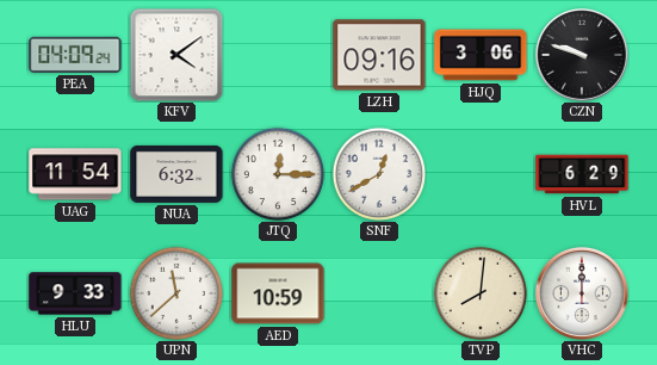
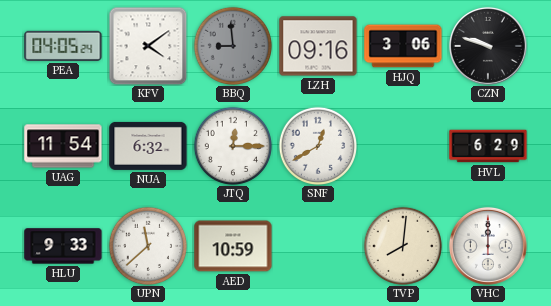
PEA: 04:09 -> 04:05 (63, 46)
BBQ: none -> 8:59 (232, 45)
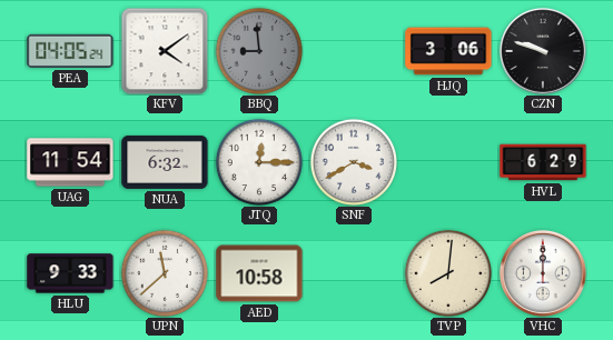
LZH: 09:16 -> none (318, 46)
SNF: 12:40 -> 3:40 (353, 161)
AED: 10:59 -> 10:58 (259, 273)
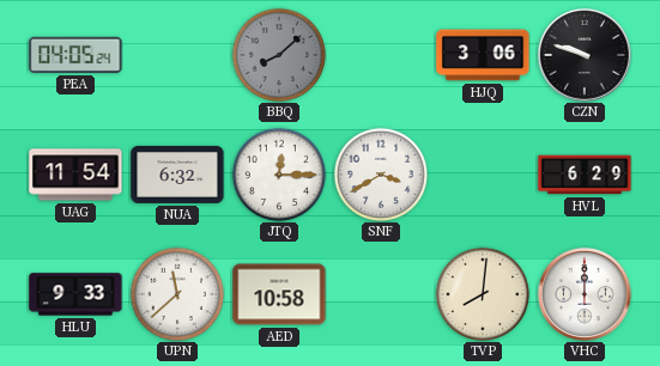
KFV: 4:09 -> none (165, 51)
BBQ: 8:59 -> 8:08 (278, 54)
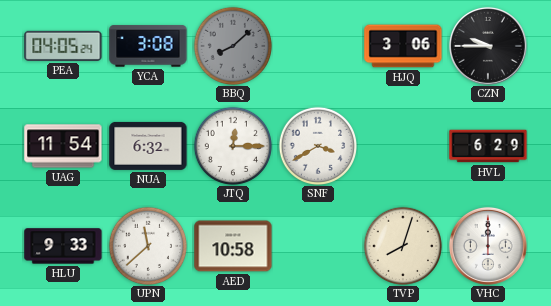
YCA: none -> 3:08 (148, 46)
CZN: 9:48 -> 9:45 (488, 46)
TVP: 8:01 -> 8:03 (402, 245)
